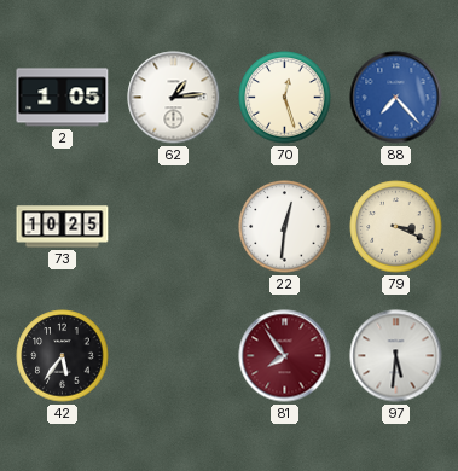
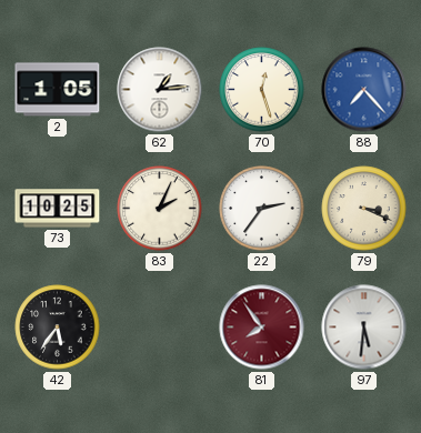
83: none -> 2:04 (160, 209)
22: 12:31 -> 2:36 (262, 209)
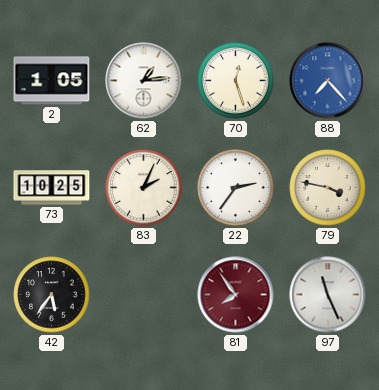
79: 3:19 -> 3:47 (328, 188)
97: 5:31 -> 11:26 (328, 295)
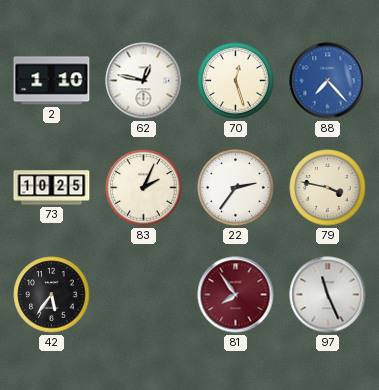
2: 1:05 -> 1:10 (52, 81)
62: 1:14 -> 12:47 (144, 81)
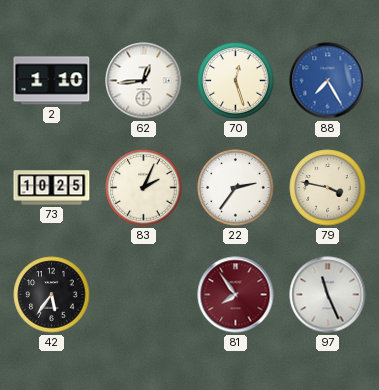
62: 12:47 -> 12:44 (144, 81)
88: 7:23 -> 7:25 (328, 81)
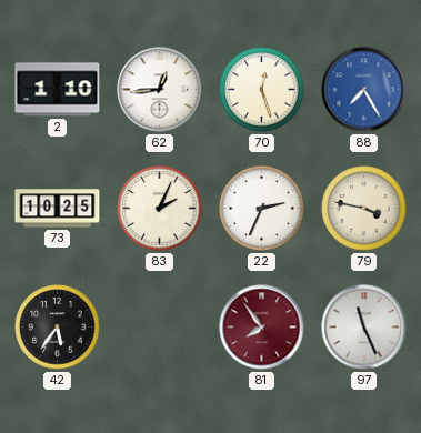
22: 2:36 -> 2:34 (262, 209)
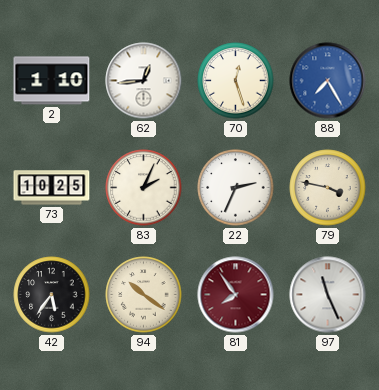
94: none -> 10:21 (144, 295)
